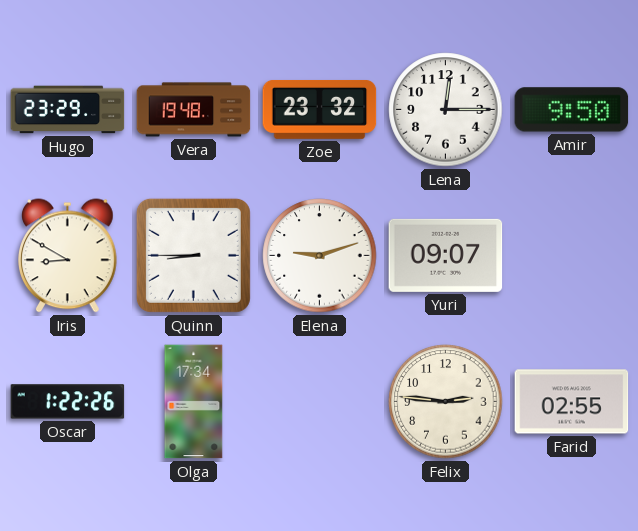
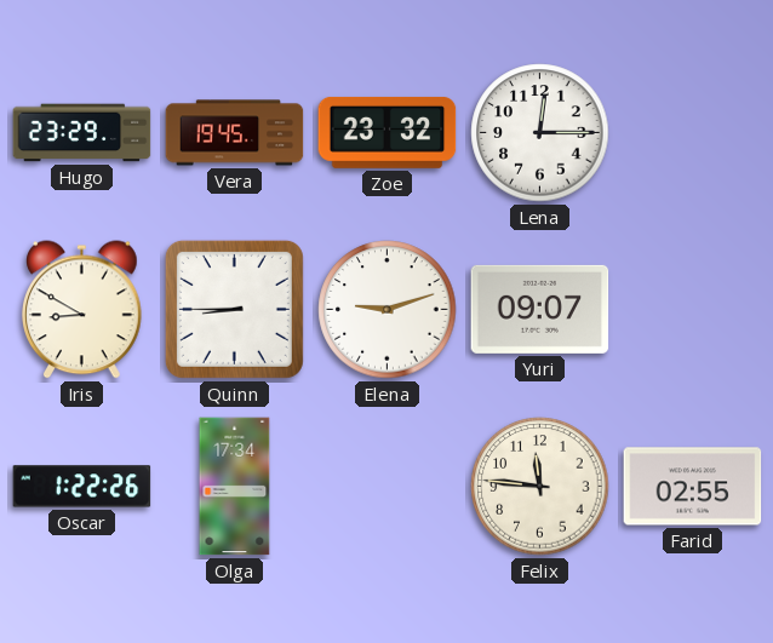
Vera: 19:48 -> 19:45 (235, 133)
Amir: 9:50 -> none (572, 110)
Felix: 2:46 -> 11:46 (540, 487)
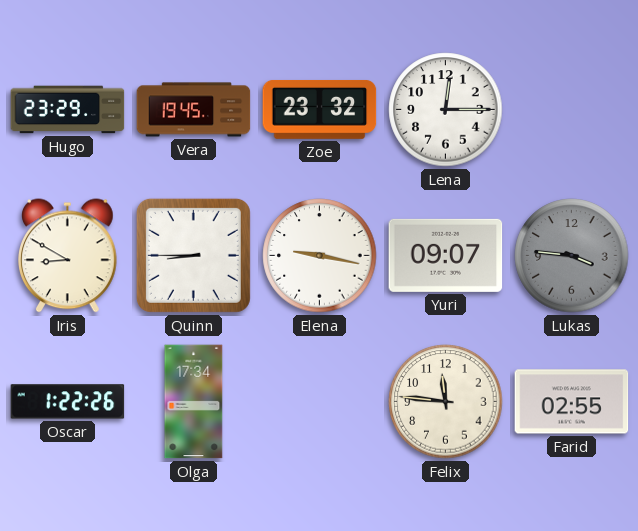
Elena: 9:12 -> 9:17 (320, 256)
Lukas: none -> 3:46 (572, 256)
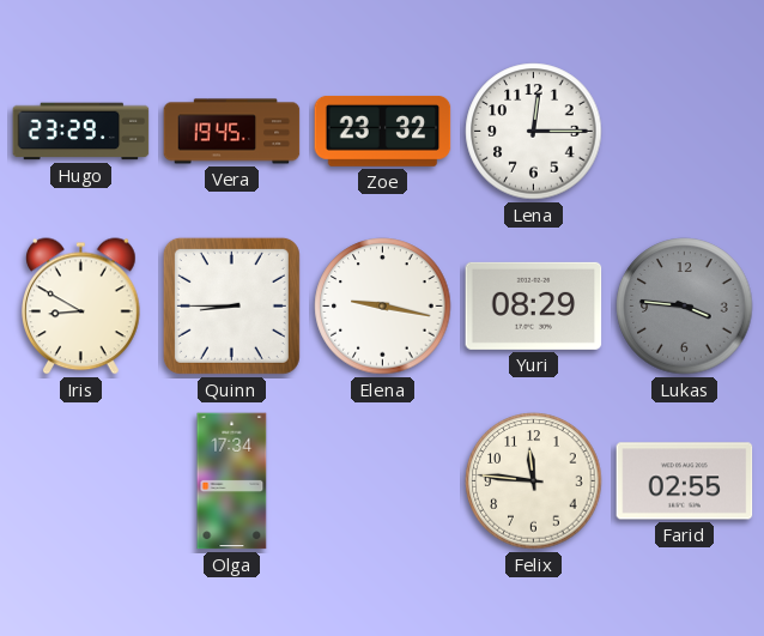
Yuri: 09:07 -> 08:29 (534, 305)
Oscar: 1:22 -> none (68, 402)
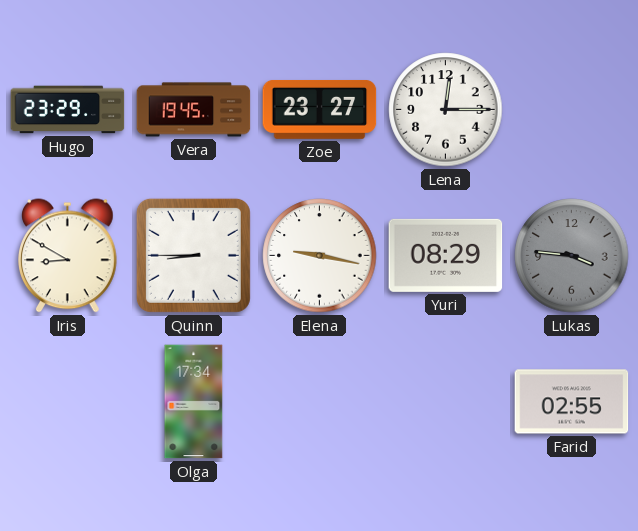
Zoe: 23:32 -> 23:27 (320, 109)
Felix: 11:46 -> none (534, 481)
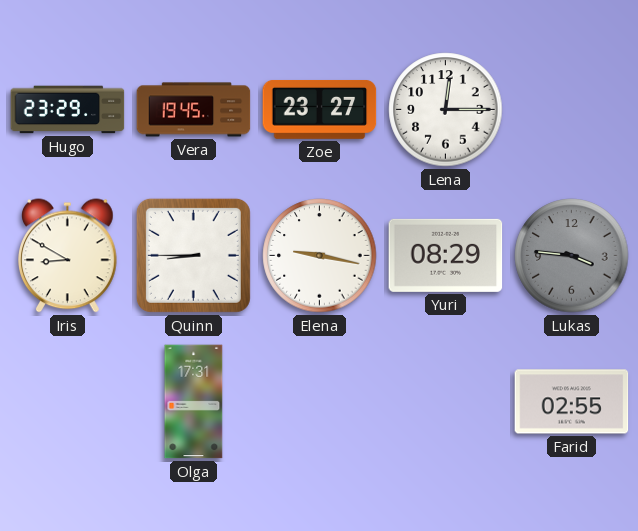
Olga: 17:34 -> 17:31 (194, 402)
